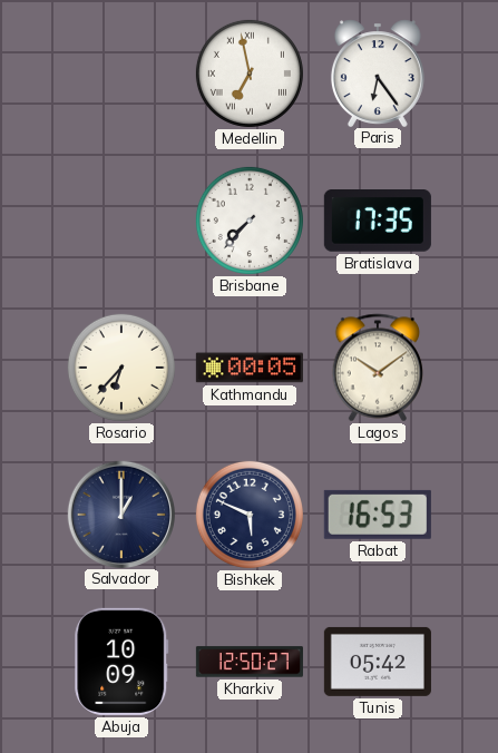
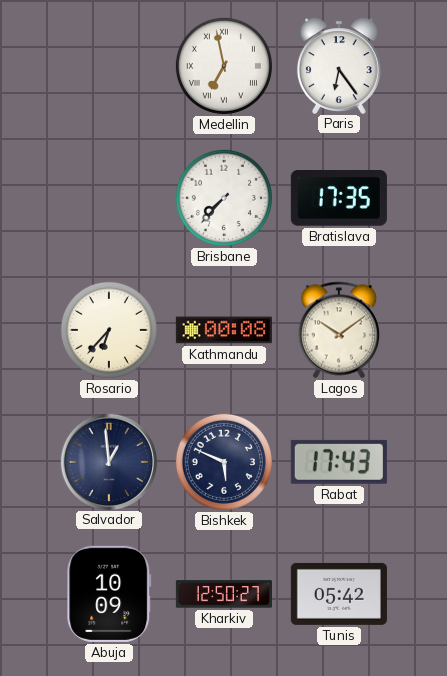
Kathmandu: 00:05 -> 00:08 (224, 330)
Salvador: 1:00 -> 12:59 (108, 461)
Rabat: 16:53 -> 17:43 (339, 462)
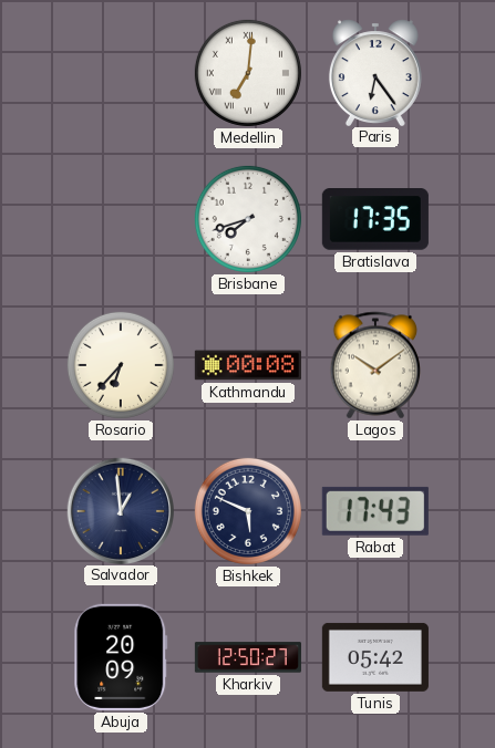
Medellin: 6:58 -> 7:01 (248, 73)
Brisbane: 7:37 -> 7:42 (248, 219)
Abuja: 10:09 -> 20:09 (121, 657)
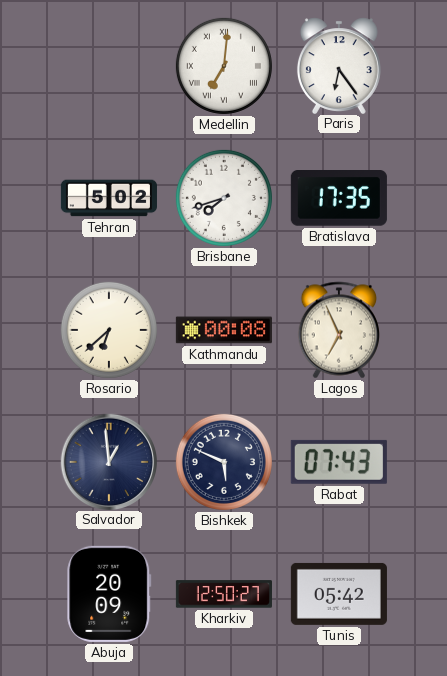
Tehran: none -> 5:02 (109, 198)
Rosario: 6:37 -> 6:38 (109, 330)
Lagos: 10:09 -> 6:56 (338, 330)
Rabat: 17:43 -> 07:43 (339, 462)
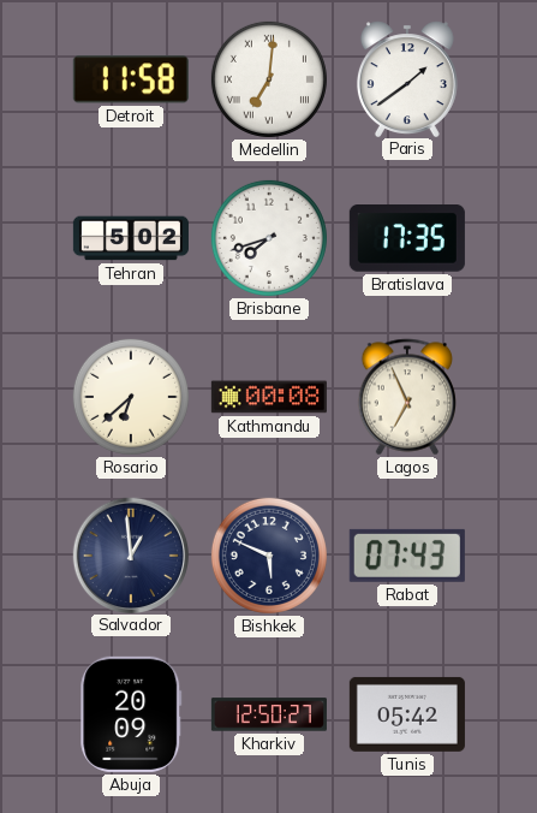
Detroit: none -> 11:58 (131, 79)
Paris: 6:24 -> 1:39 (407, 78)
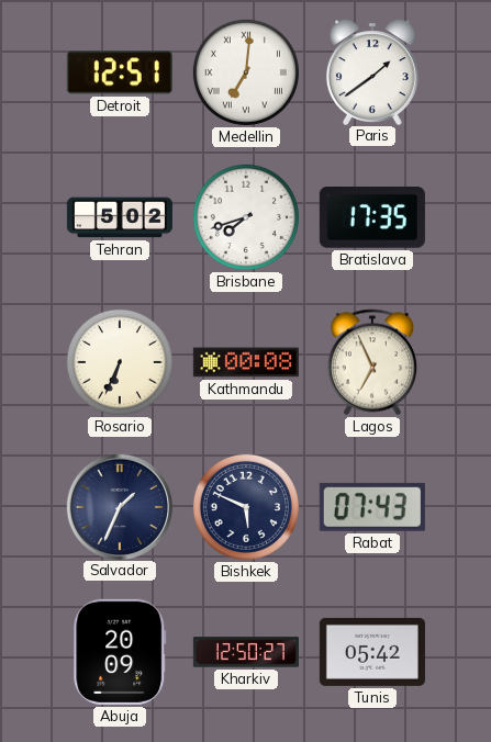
Detroit: 11:58 -> 12:51 (120, 72)
Rosario: 6:38 -> 6:34 (120, 362)
Salvador: 12:59 -> 1:34 (119, 506)
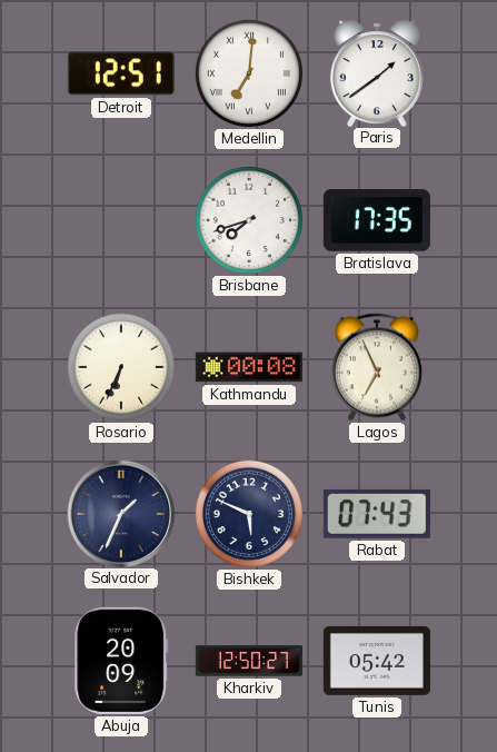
Tehran: 5:02 -> none (120, 217)
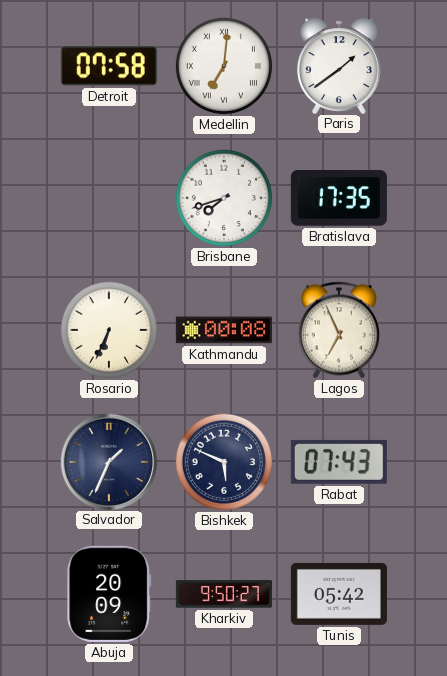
Detroit: 12:51 -> 07:58 (109, 66)
Kharkiv: 12:50 -> 9:50 (224, 594)
